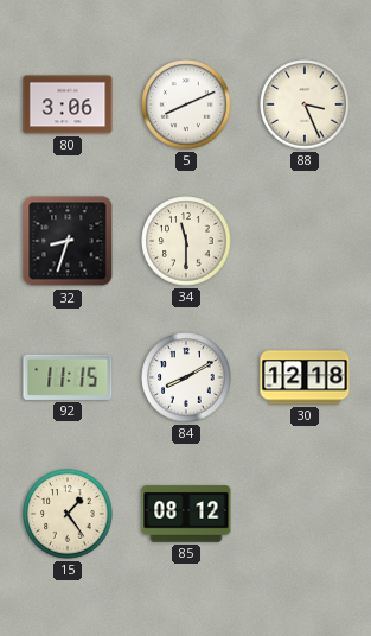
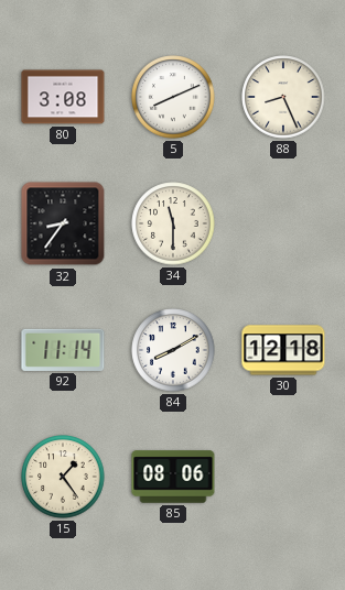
80: 3:06 -> 3:08 (63, 97)
88: 3:26 -> 8:26 (283, 97)
32: 8:33 -> 8:36 (63, 223)
92: 11:15 -> 11:14 (63, 350)
85: 08:12 -> 08:06 (173, 477)
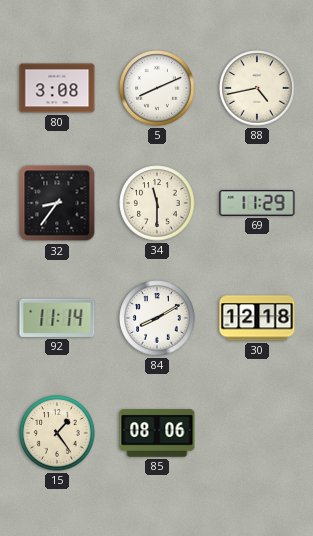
88: 8:26 -> 4:43 (257, 88)
69: none -> 11:29 (257, 203)
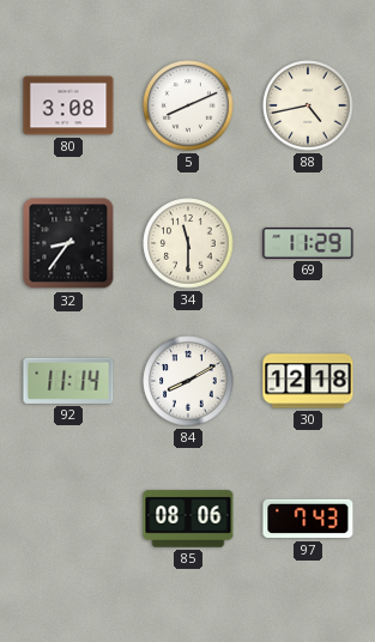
15: 1:24 -> none (57, 433)
97: none -> 7:43 (308, 519)
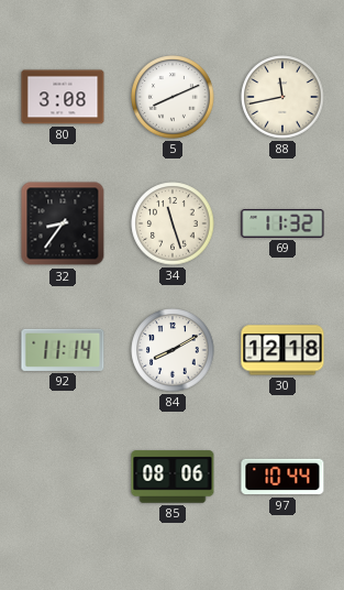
88: 4:43 -> 11:43 (282, 97)
34: 11:30 -> 11:27 (173, 223)
69: 11:29 -> 11:32 (282, 223)
97: 7:43 -> 10:44 (282, 477)
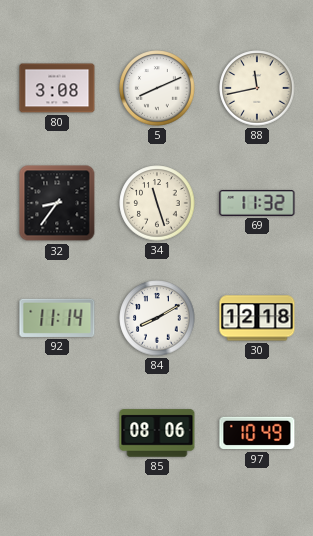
97: 10:44 -> 10:49 (257, 433)
